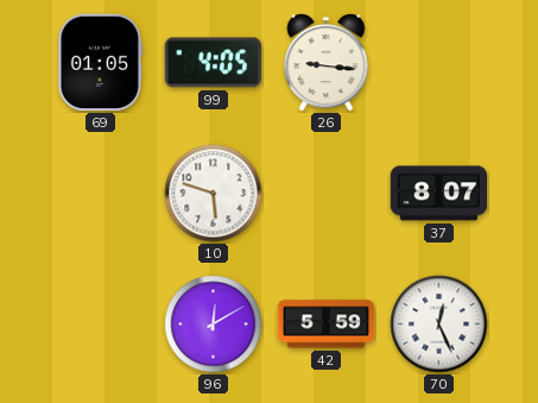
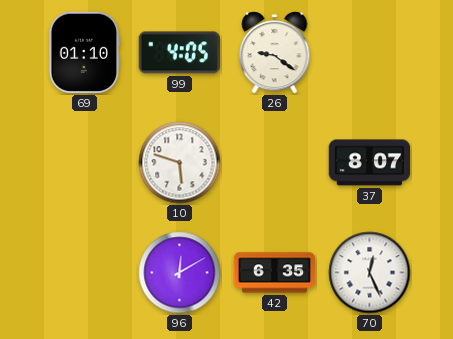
69: 01:05 -> 01:10 (84, 53)
26: 9:16 -> 9:21 (275, 53)
42: 5:59 -> 6:35 (275, 273)
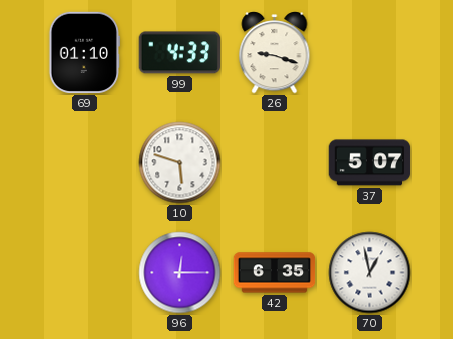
99: 4:05 -> 4:33 (179, 53)
26: 9:21 -> 9:18 (275, 53)
37: 8:07 -> 5:07 (370, 163)
96: 12:10 -> 12:15 (180, 273)
70: 12:26 -> 12:58 (370, 273)
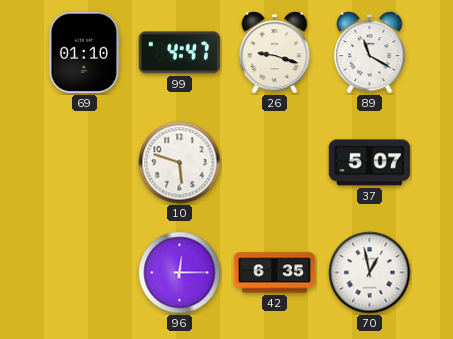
99: 4:33 -> 4:47 (179, 53)
89: none -> 11:20 (370, 53)
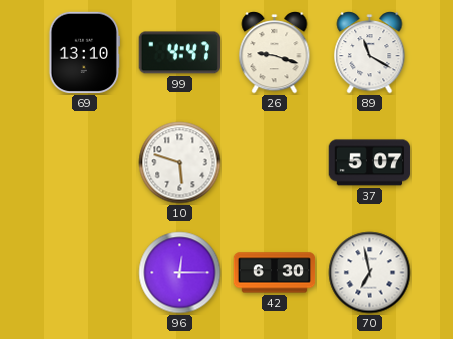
69: 01:10 -> 13:10 (84, 53)
42: 6:35 -> 6:30 (275, 273)
70: 12:58 -> 6:58 (370, 273)
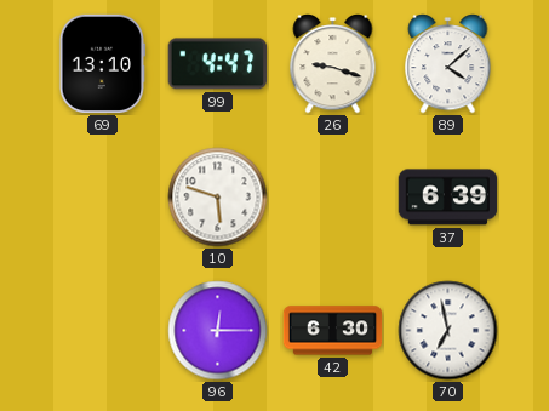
89: 11:20 -> 4:08 (448, 64)
37: 5:07 -> 6:39 (448, 198)
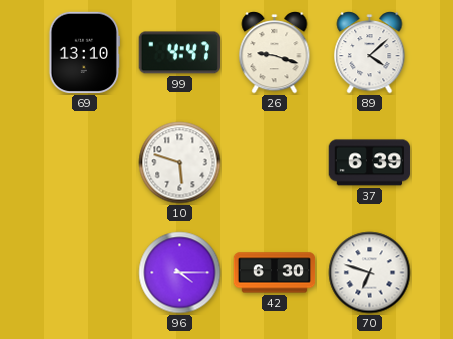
96: 12:15 -> 4:15 (180, 273)
70: 6:58 -> 6:48 (370, 273)
